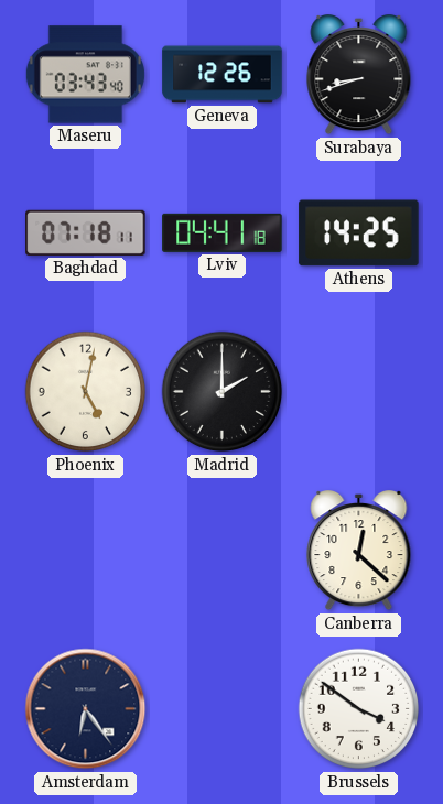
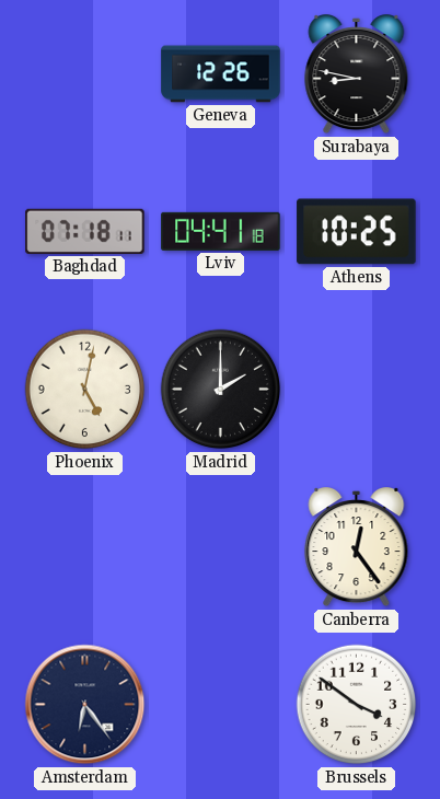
Maseru: 03:43 -> none (85, 75)
Surabaya: 8:42 -> 8:47 (357, 76)
Athens: 14:25 -> 10:25 (357, 232)
Canberra: 12:22 -> 12:24 (357, 548)
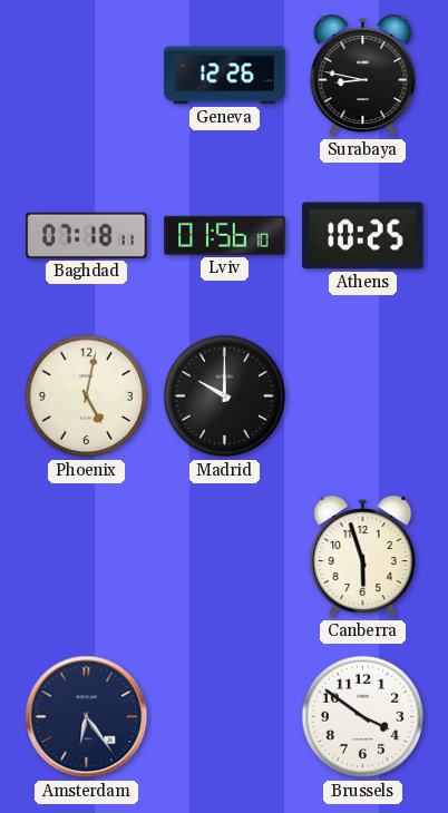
Lviv: 04:41 -> 01:56 (225, 235)
Madrid: 2:00 -> 10:00 (225, 396)
Canberra: 12:24 -> 5:57 (363, 558)
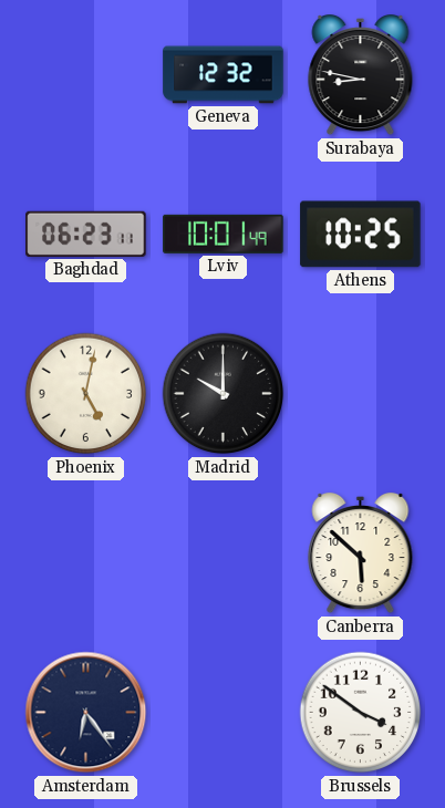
Geneva: 12:26 -> 12:32 (224, 75)
Baghdad: 07:18 -> 06:23 (86, 234)
Lviv: 01:56 -> 10:01 (224, 234)
Canberra: 5:57 -> 5:52 (361, 555)
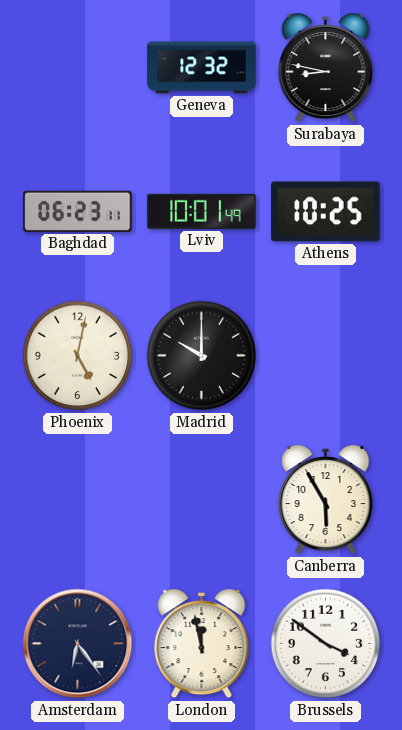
Canberra: 5:52 -> 5:55 (326, 501)
London: none -> 11:58 (202, 645)
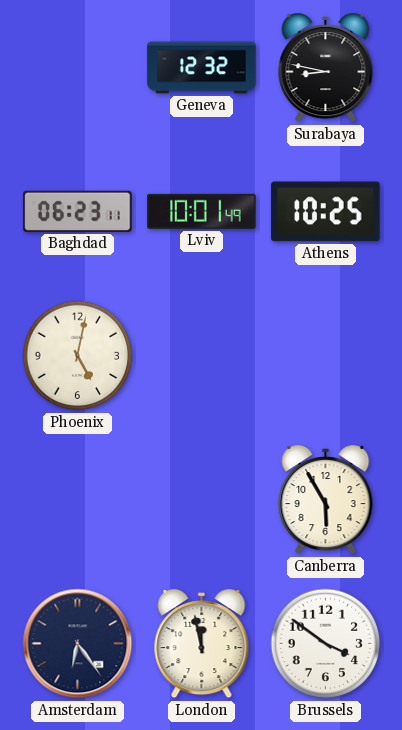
Madrid: 10:00 -> none (202, 356)
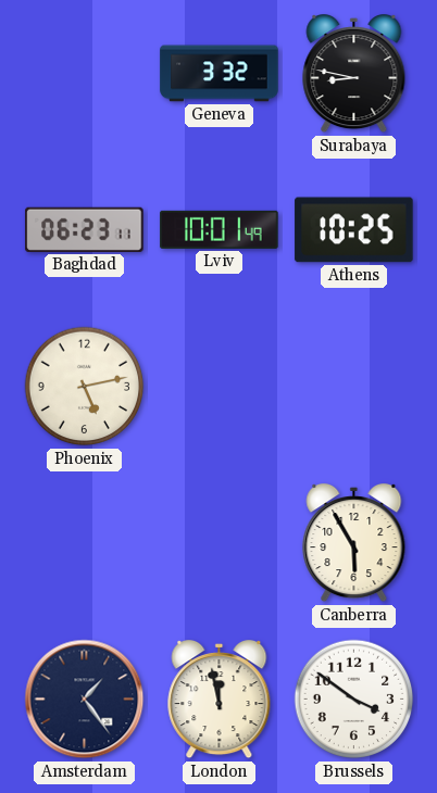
Geneva: 12:32 -> 3:32 (220, 74)
Phoenix: 5:02 -> 5:13 (85, 387)
Amsterdam: 6:24 -> 1:24 (85, 700)
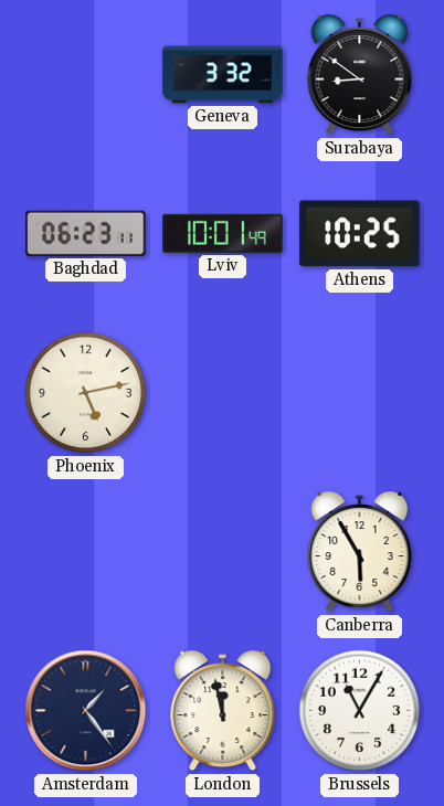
Surabaya: 8:47 -> 8:51 (360, 76)
Brussels: 3:51 -> 11:05 (360, 711)
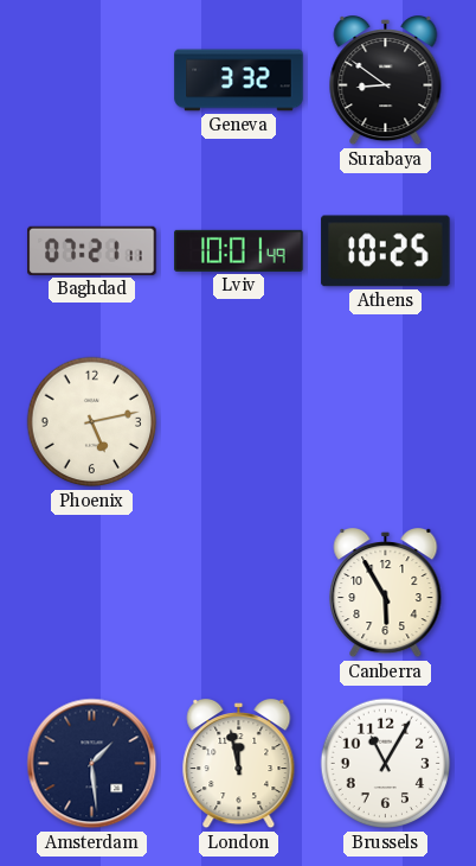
Baghdad: 06:23 -> 07:21 (92, 250)
Amsterdam: 1:24 -> 1:29 (92, 764)
